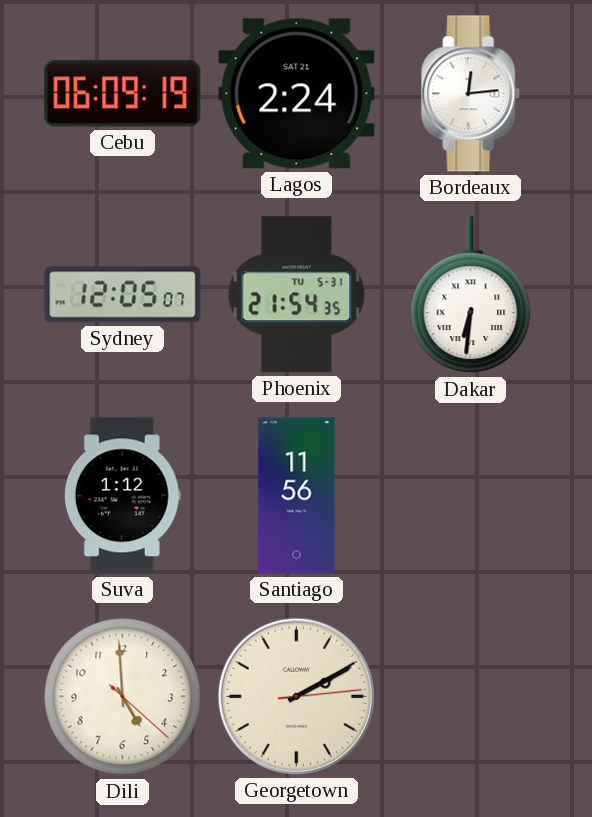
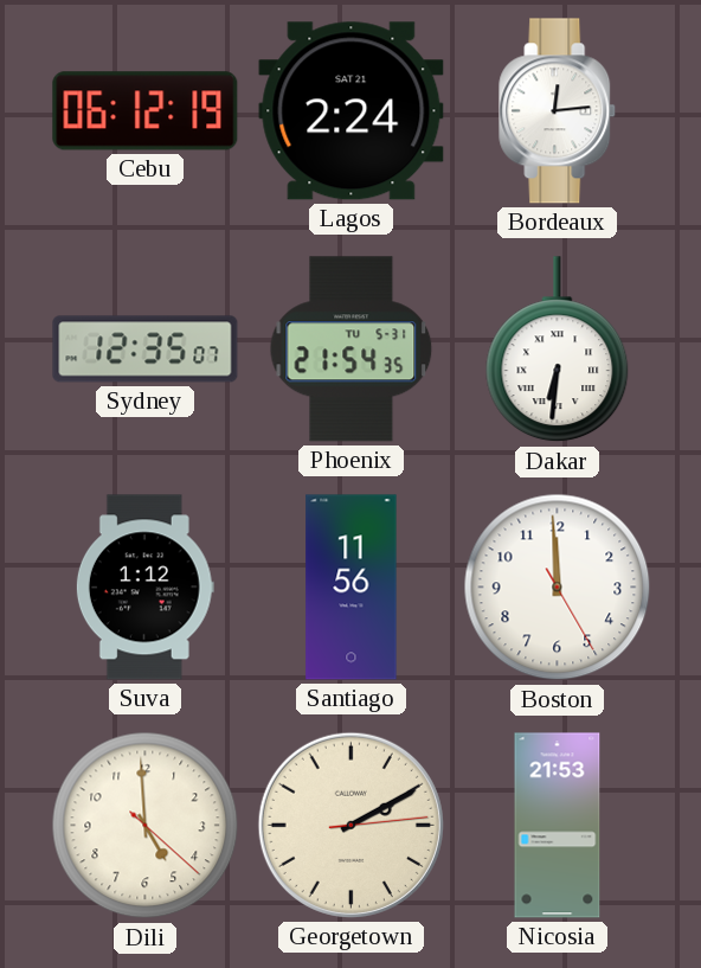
Cebu: 06:09 -> 06:12 (146, 111)
Sydney: 12:05 -> 12:35 (146, 350)
Boston: none -> 11:59 (558, 588)
Nicosia: none -> 21:53 (558, 826)
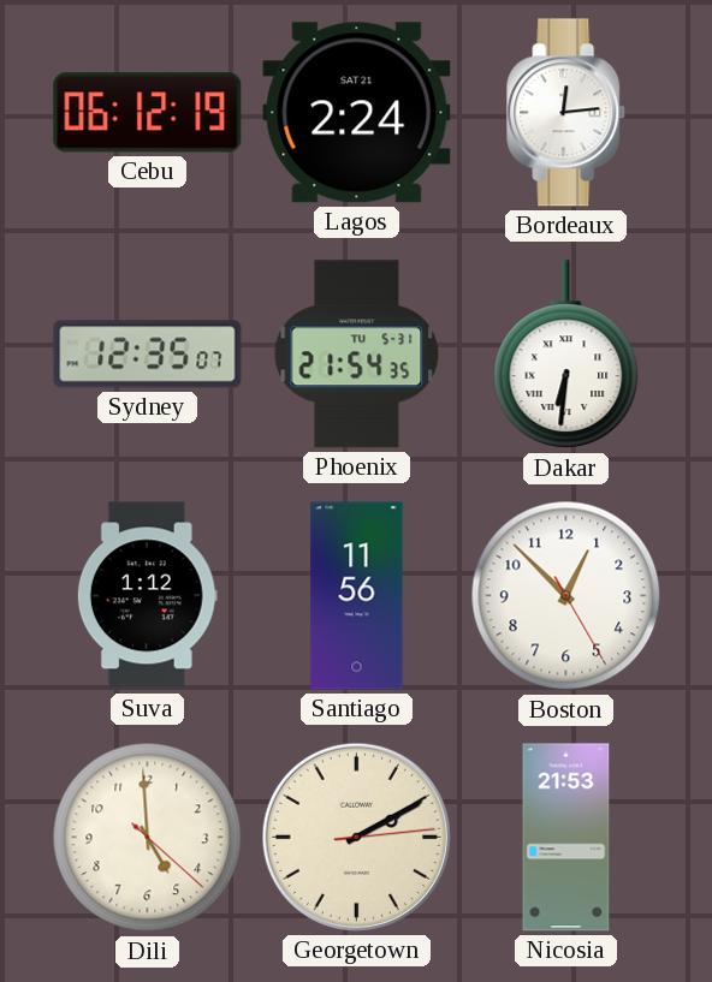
Boston: 11:59 -> 12:52 (566, 596)
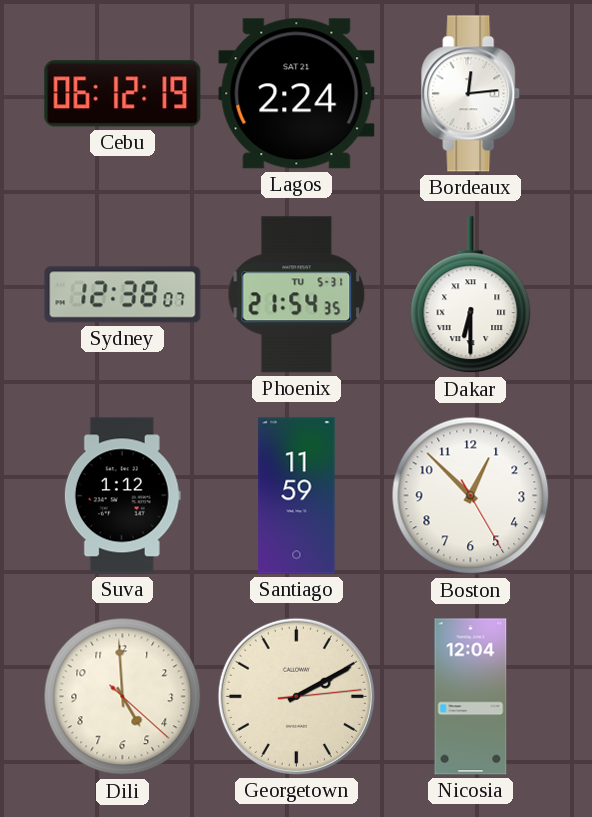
Sydney: 12:35 -> 12:38 (123, 295)
Dakar: 6:31 -> 6:30 (471, 295)
Santiago: 11:56 -> 11:59 (297, 496)
Nicosia: 21:53 -> 12:04 (471, 697)
